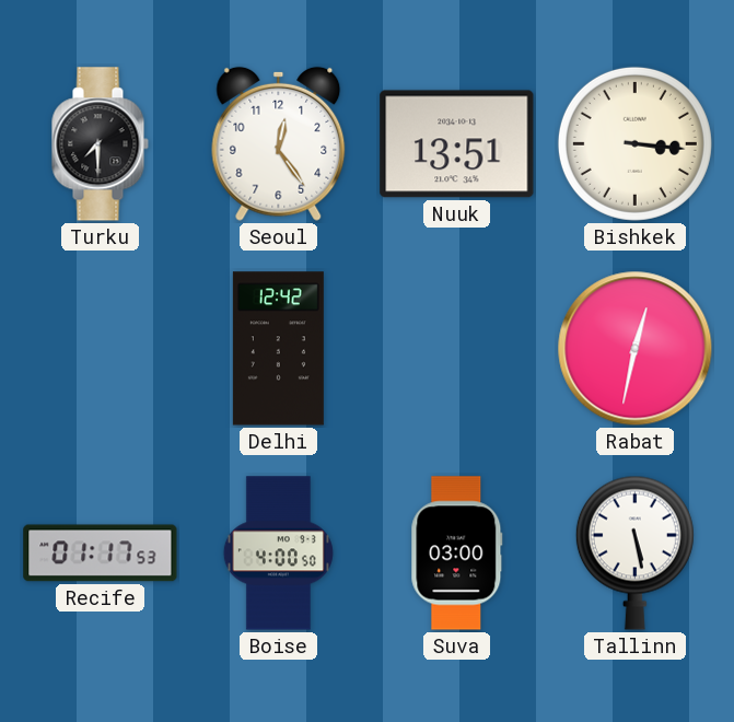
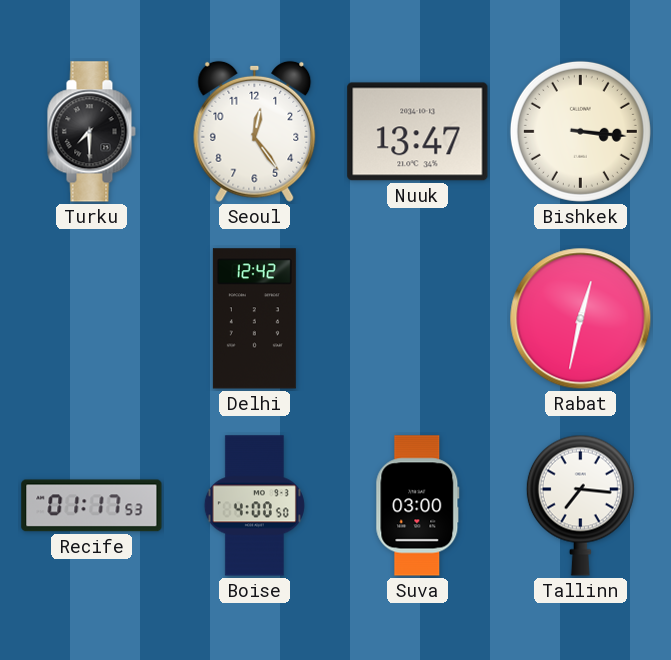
Nuuk: 13:51 -> 13:47 (418, 132)
Tallinn: 5:28 -> 7:16 (580, 505)
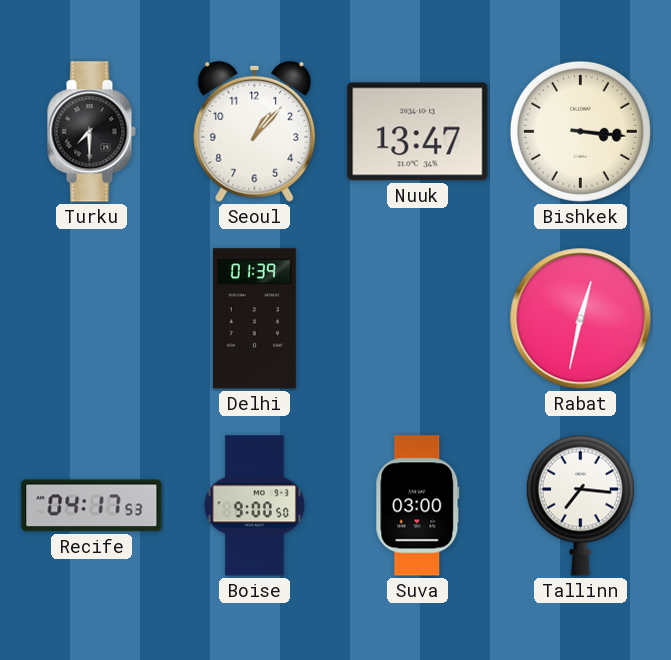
Seoul: 12:24 -> 1:07 (255, 131)
Delhi: 12:42 -> 01:39 (254, 319)
Recife: 01:17 -> 04:17 (92, 506)
Boise: 4:00 -> 9:00 (254, 506)
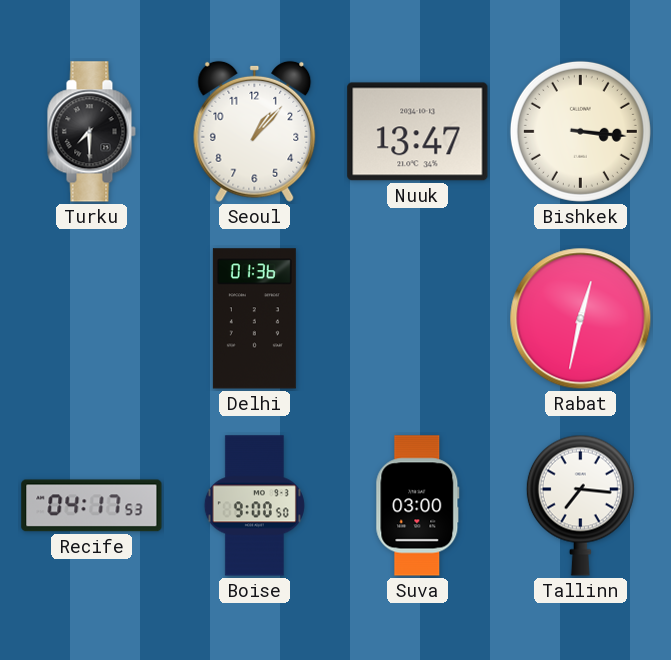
Delhi: 01:39 -> 01:36 (254, 319)
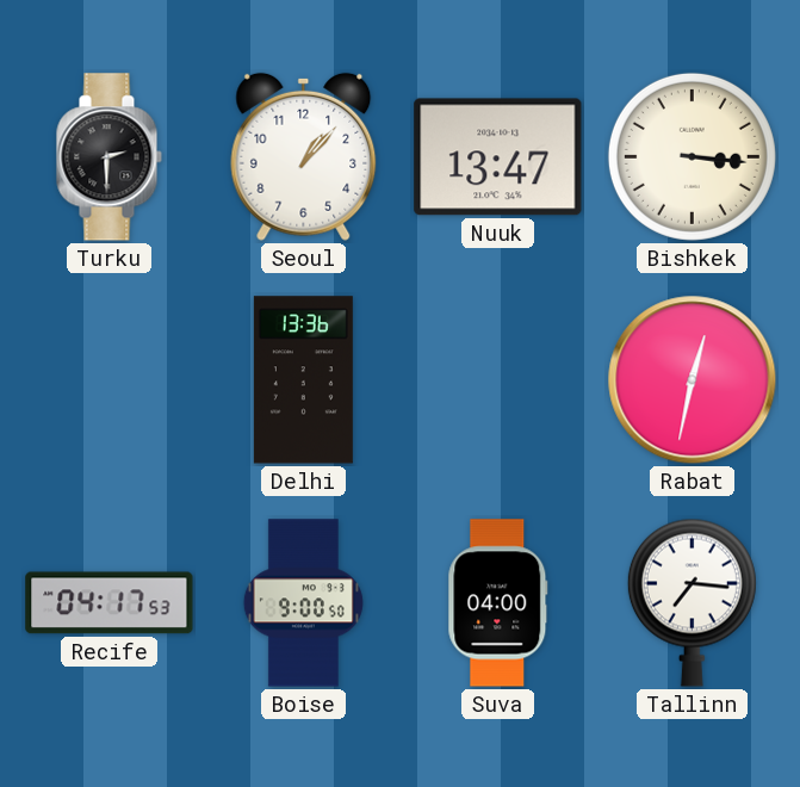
Turku: 7:30 -> 2:30 (108, 157)
Delhi: 01:36 -> 13:36 (303, 380)
Suva: 03:00 -> 04:00 (498, 603)
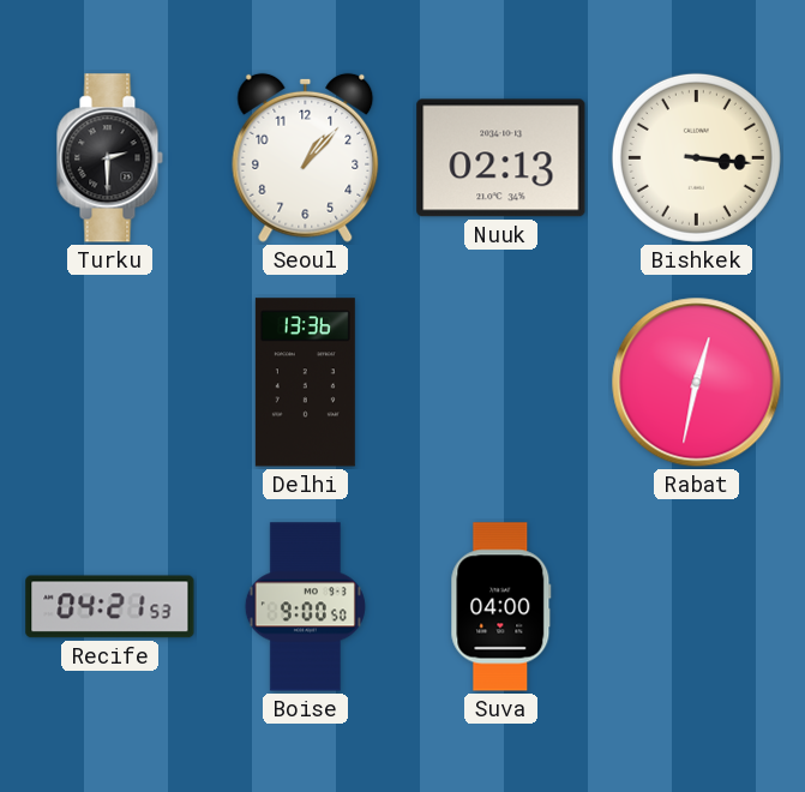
Nuuk: 13:47 -> 02:13 (501, 158)
Recife: 04:17 -> 04:21 (110, 607)
Tallinn: 7:16 -> none (692, 602)
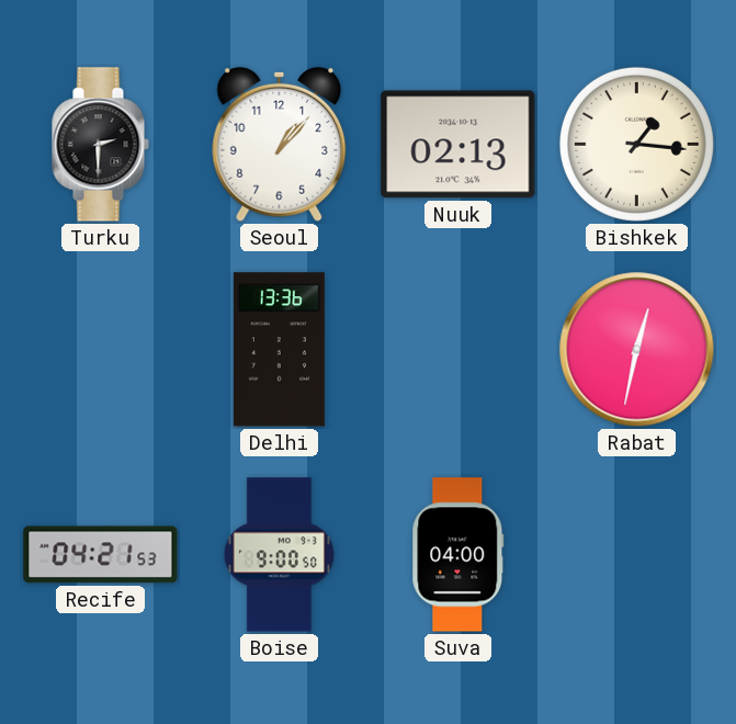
Bishkek: 3:16 -> 1:16 (636, 144)
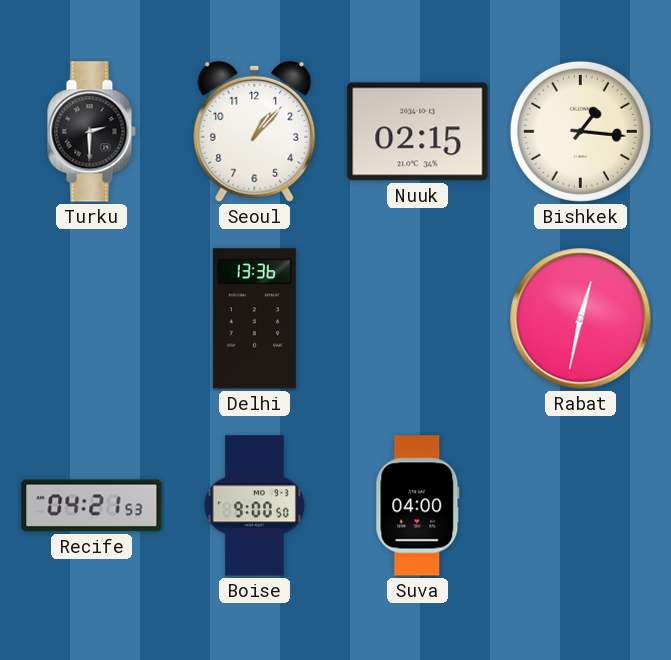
Nuuk: 02:13 -> 02:15 (418, 132)
